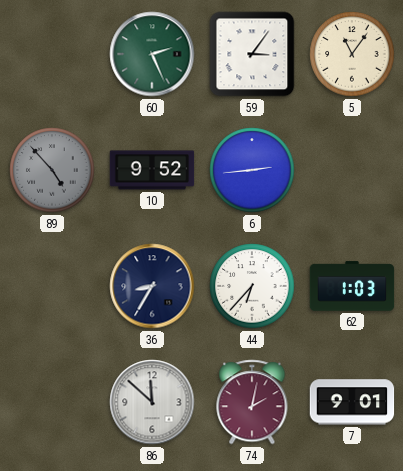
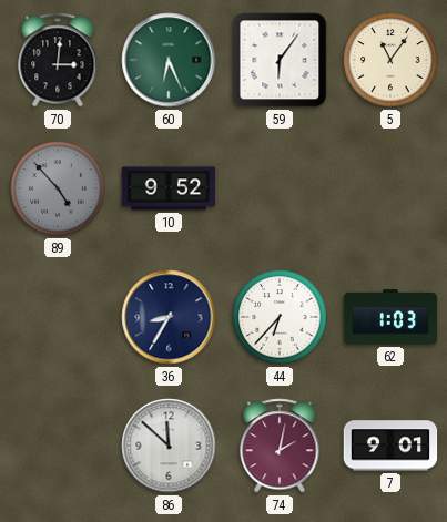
70: none -> 3:01 (58, 60)
60: 2:26 -> 6:26 (169, 60)
59: 3:06 -> 6:06 (280, 60)
6: 2:44 -> none (252, 170)
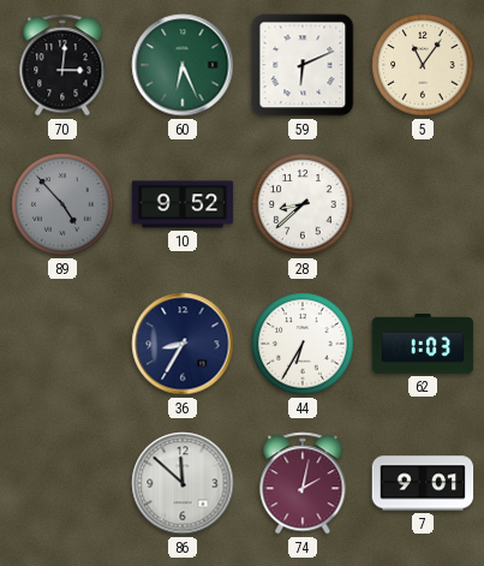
59: 6:06 -> 6:11 (303, 65)
28: none -> 8:38 (303, 204)
44: 6:37 -> 6:35 (303, 344)
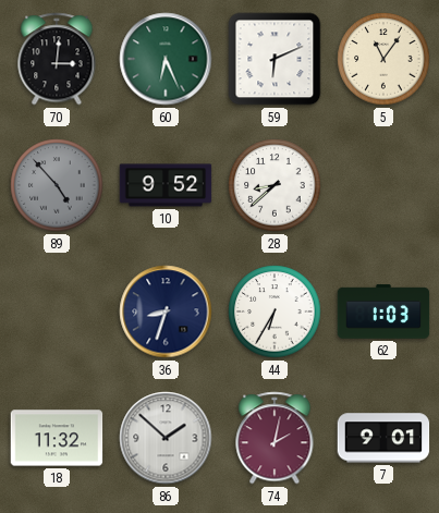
36: 8:35 -> 8:33 (166, 312)
18: none -> 11:32 (57, 438)
86: 11:52 -> 1:52 (166, 438)
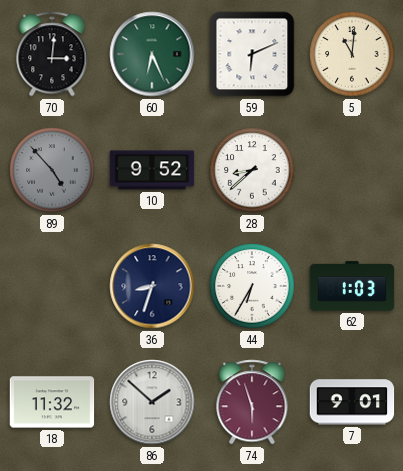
5: 11:06 -> 11:01 (352, 54)
74: 2:02 -> 5:57 (252, 402)
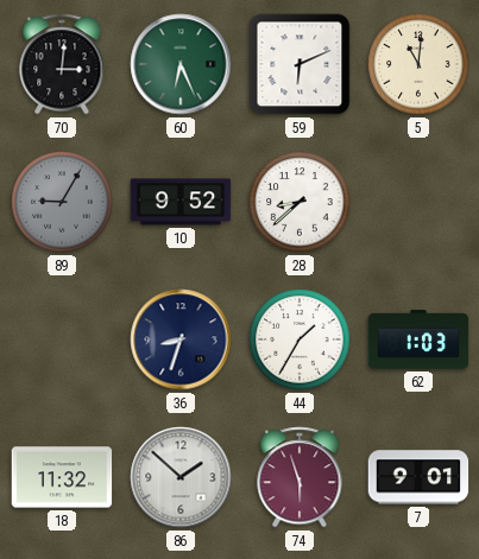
89: 4:53 -> 9:05 (62, 202)
44: 6:35 -> 1:35 (300, 339)
